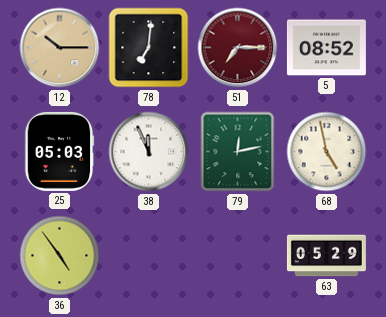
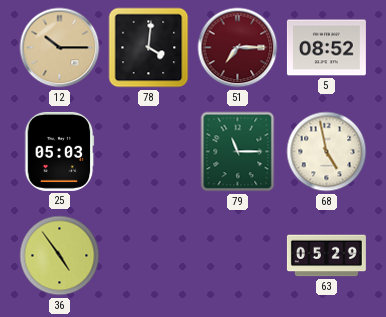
78: 7:01 -> 4:01 (149, 48)
38: 11:56 -> none (149, 152)
79: 12:13 -> 11:15 (238, 152)
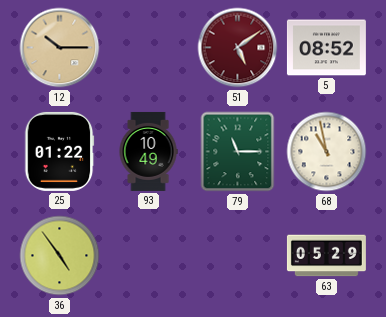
78: 4:01 -> none (149, 48)
51: 7:15 -> 5:09 (238, 48)
25: 05:03 -> 01:22 (59, 151)
93: none -> 10:49 (148, 151)
68: 4:58 -> 10:58 (327, 152)
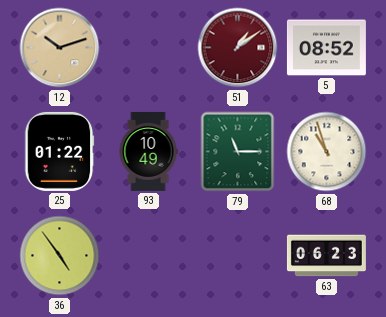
12: 10:15 -> 10:12 (60, 48)
51: 5:09 -> 1:09 (238, 48)
68: 10:58 -> 10:57 (327, 152)
63: 05:29 -> 06:23 (326, 256)
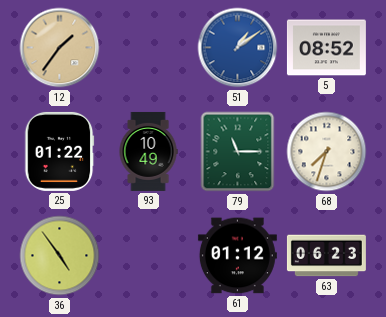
12: 10:12 -> 1:36 (60, 48)
51 dial: burgundy -> blue (238, 48)
68: 10:57 -> 7:33 (327, 152)
61: none -> 01:12 (237, 256)
